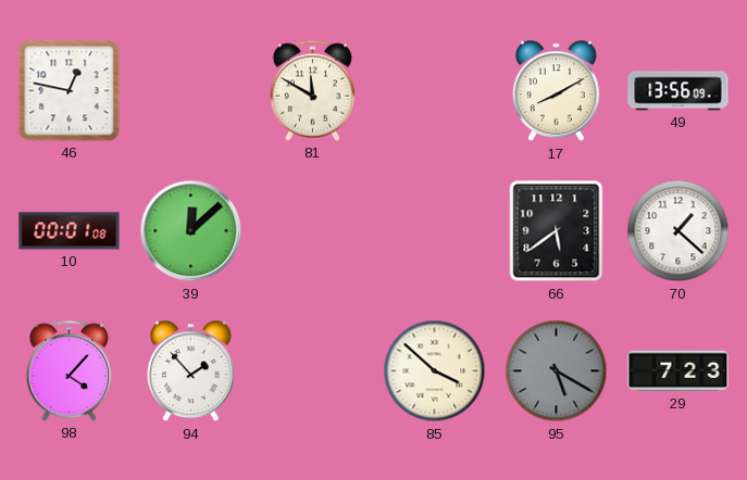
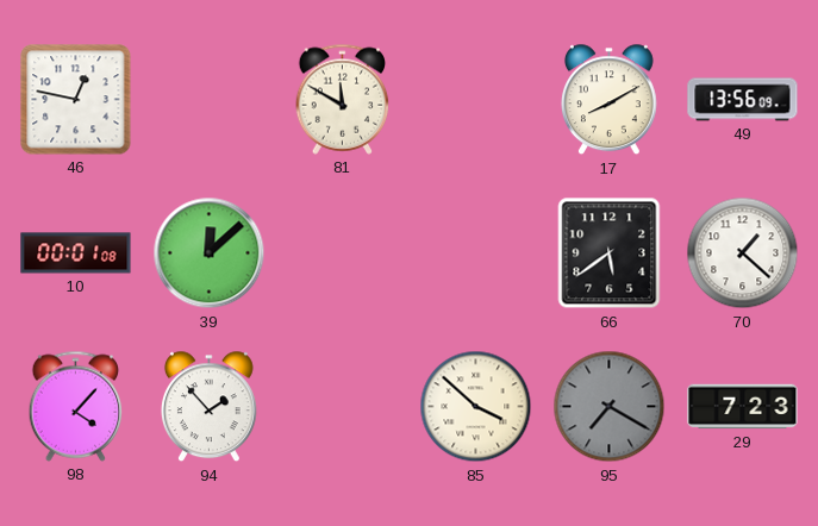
95: 5:20 -> 7:20 (610, 407)
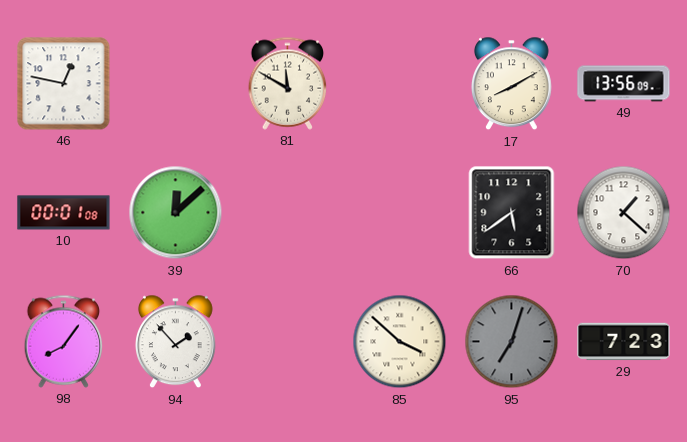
98: 4:07 -> 8:06 (64, 341)
95: 7:20 -> 7:03 (512, 342)
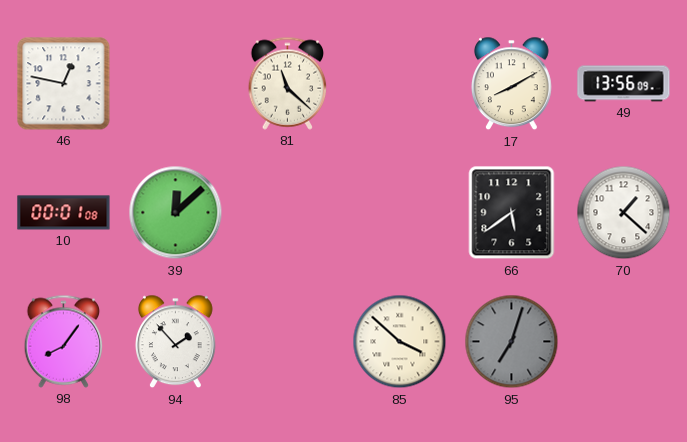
81: 11:50 -> 11:22 (288, 83)
29: 7:23 -> none (624, 342)
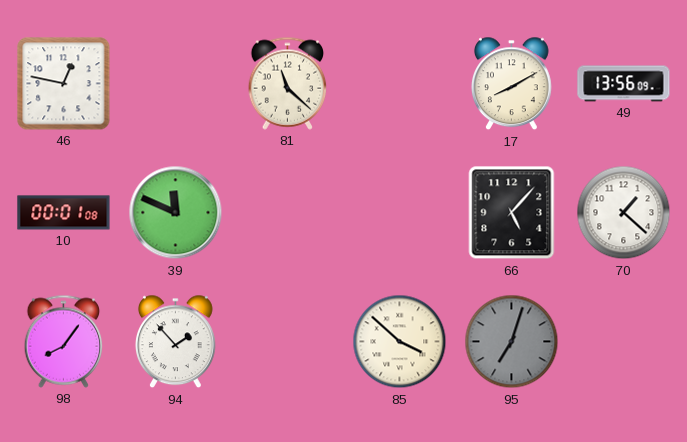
39: 12:08 -> 11:49 (176, 213)
66: 5:39 -> 5:07 (512, 213)
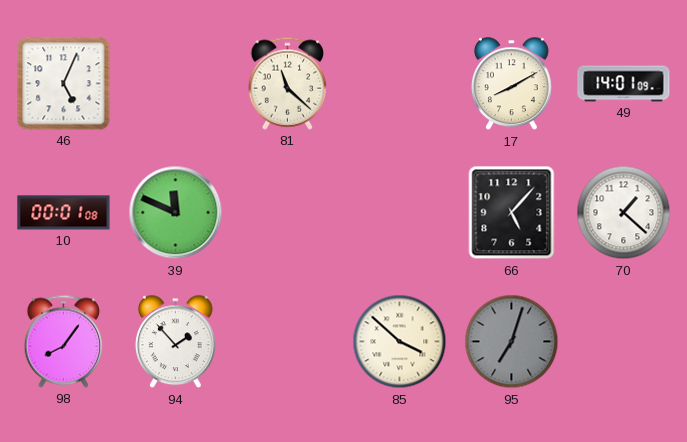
46: 12:47 -> 5:04 (64, 84)
49: 13:56 -> 14:01 (624, 84)
